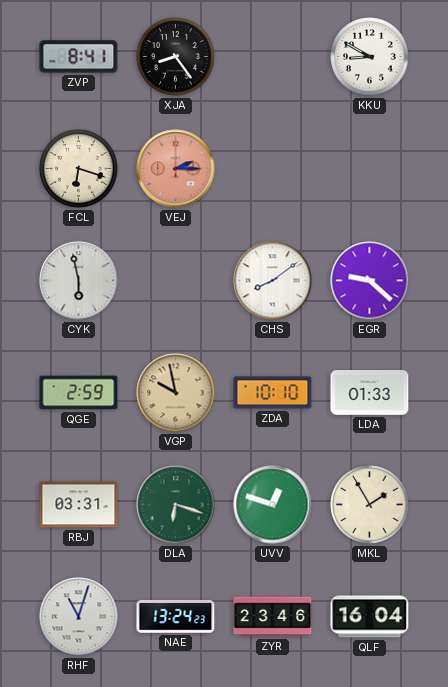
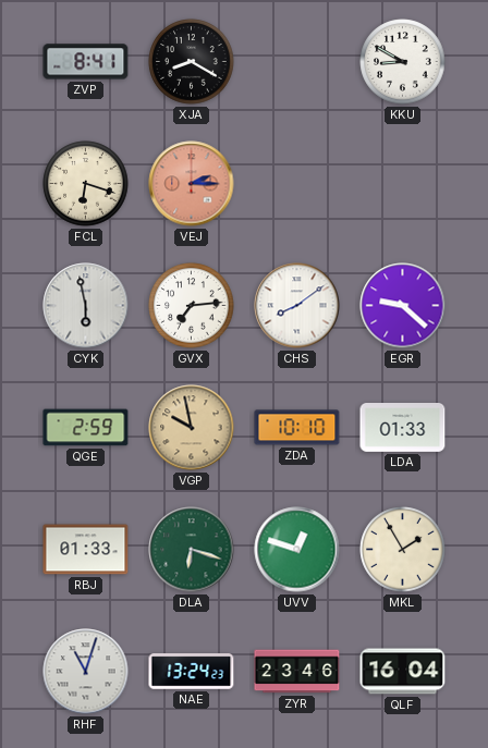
XJA: 8:24 -> 8:20 (192, 62)
GVX: none -> 7:14 (192, 306)
RBJ: 03:31 -> 01:33 (86, 550)
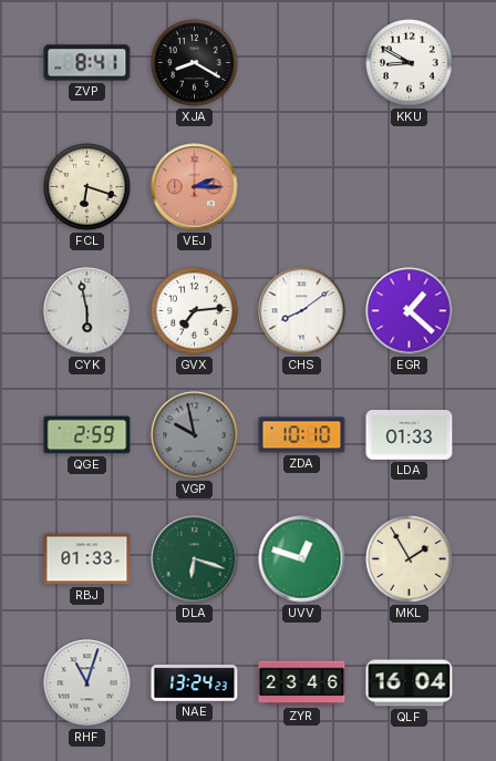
EGR: 9:22 -> 1:22 (410, 311)
VGP dial: champagne -> grey (195, 435)
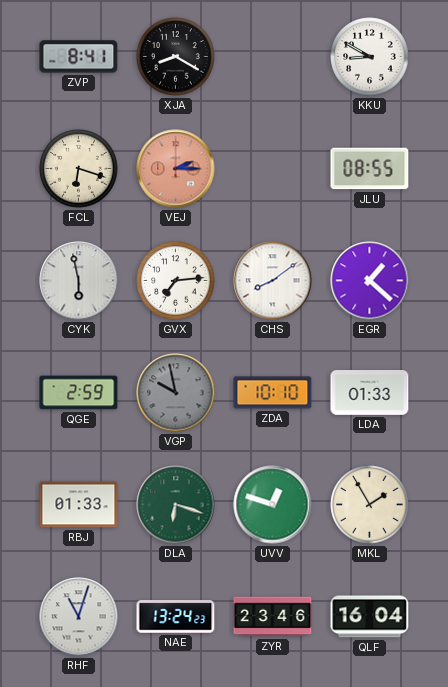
JLU: none -> 08:55 (370, 169)
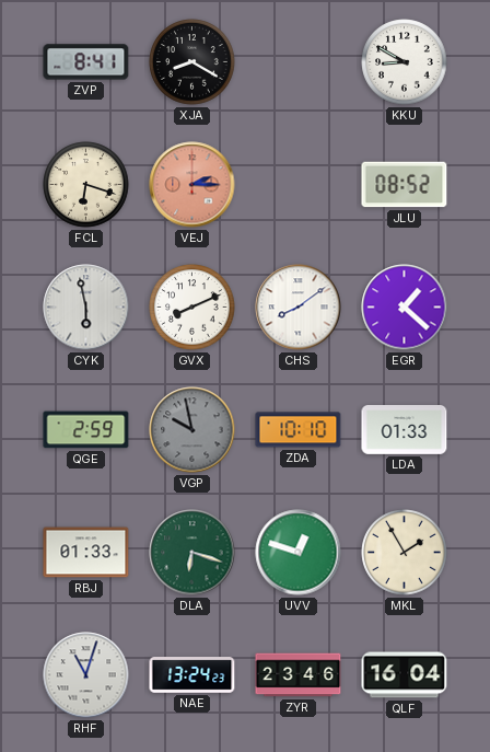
JLU: 08:55 -> 08:52 (405, 185)
GVX: 7:14 -> 8:11 (192, 308)
